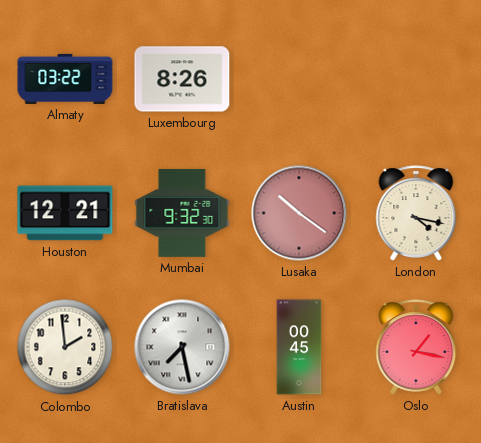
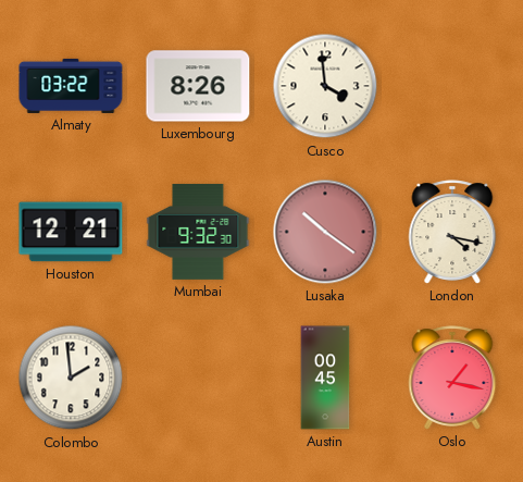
Cusco: none -> 3:59 (325, 86)
Bratislava: 7:28 -> none (182, 347)
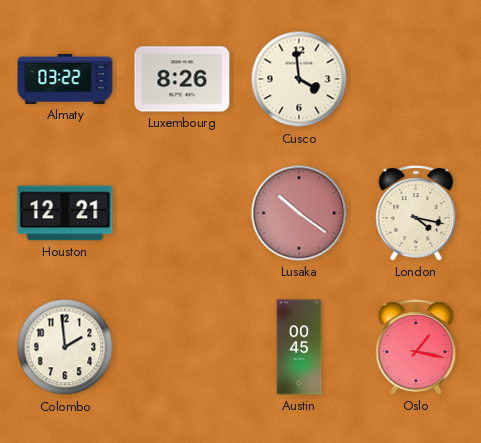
Mumbai: 9:32 -> none (198, 232)
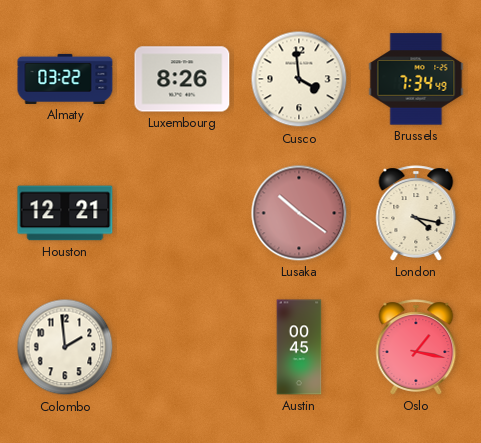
Brussels: none -> 7:34 (416, 79)
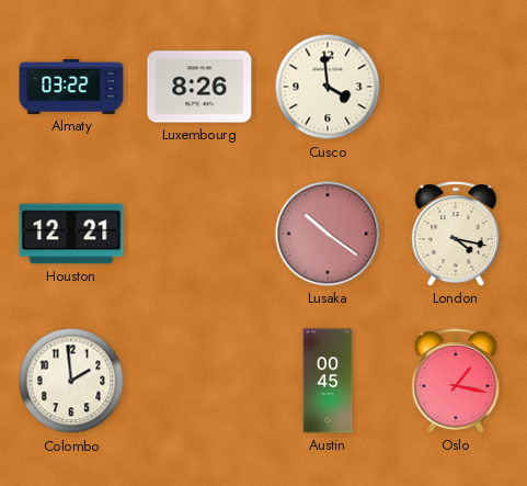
Brussels: 7:34 -> none (416, 79)
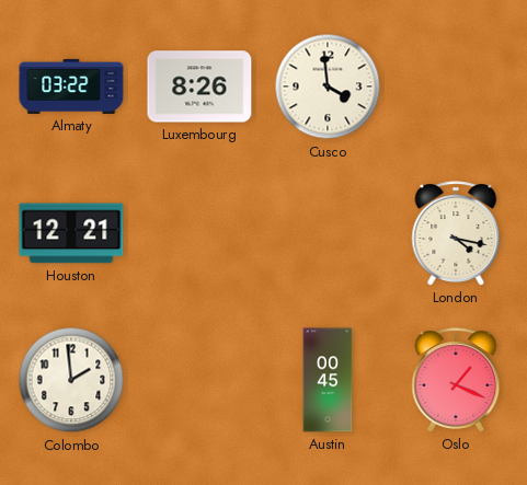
Lusaka: 10:21 -> none (328, 234)
Oslo: 1:17 -> 1:19 (456, 380)
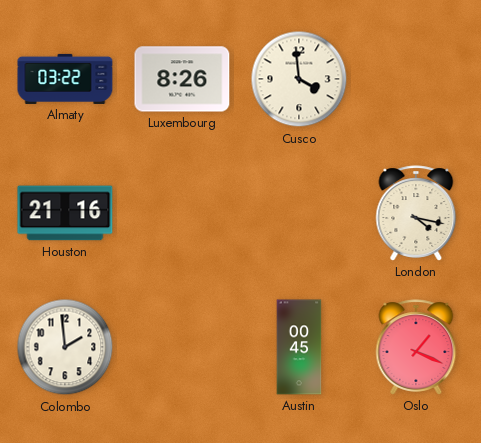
Houston: 12:21 -> 21:16 (65, 213)
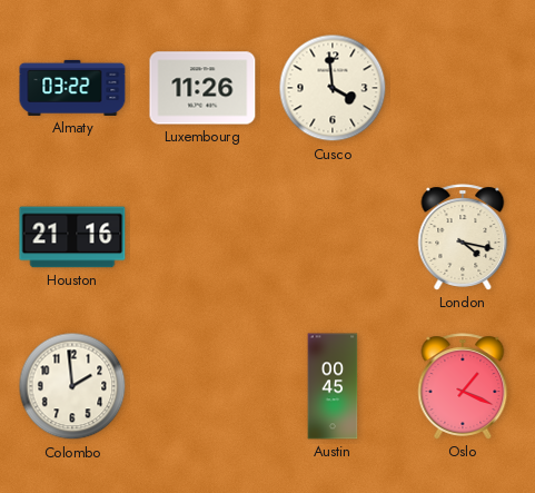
Luxembourg: 8:26 -> 11:26 (202, 88)
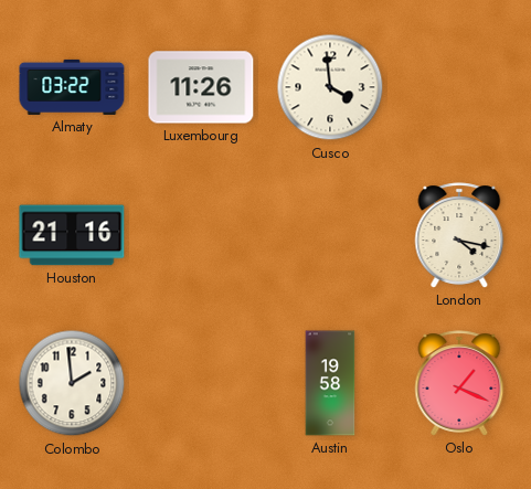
Austin: 00:45 -> 19:58 (330, 383)
